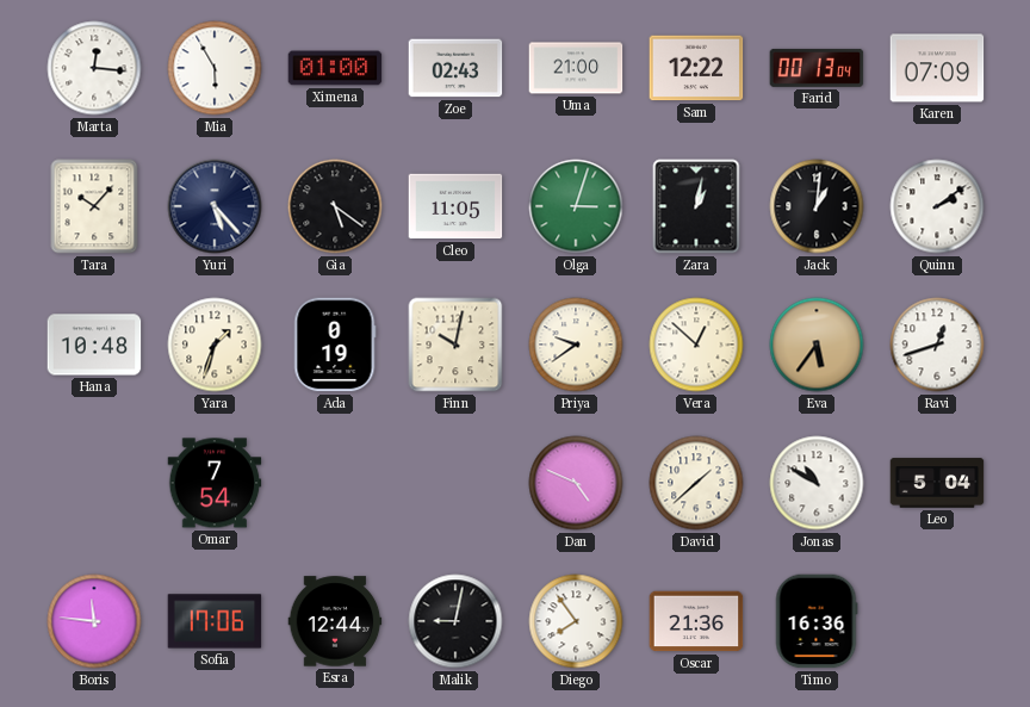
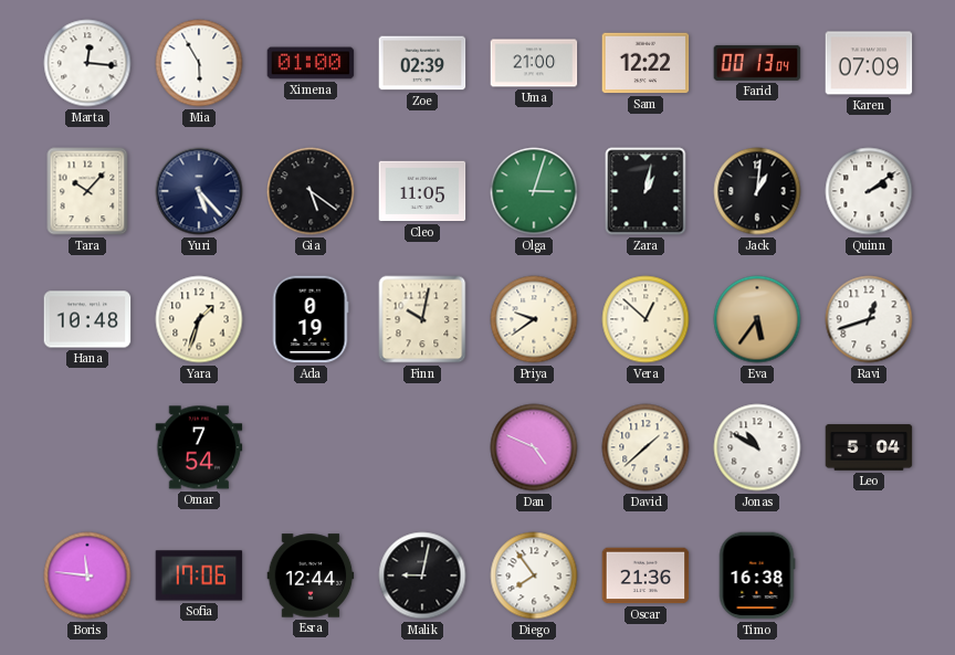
Zoe: 02:43 -> 02:39 (422, 63)
Timo: 16:36 -> 16:38 (757, 575)
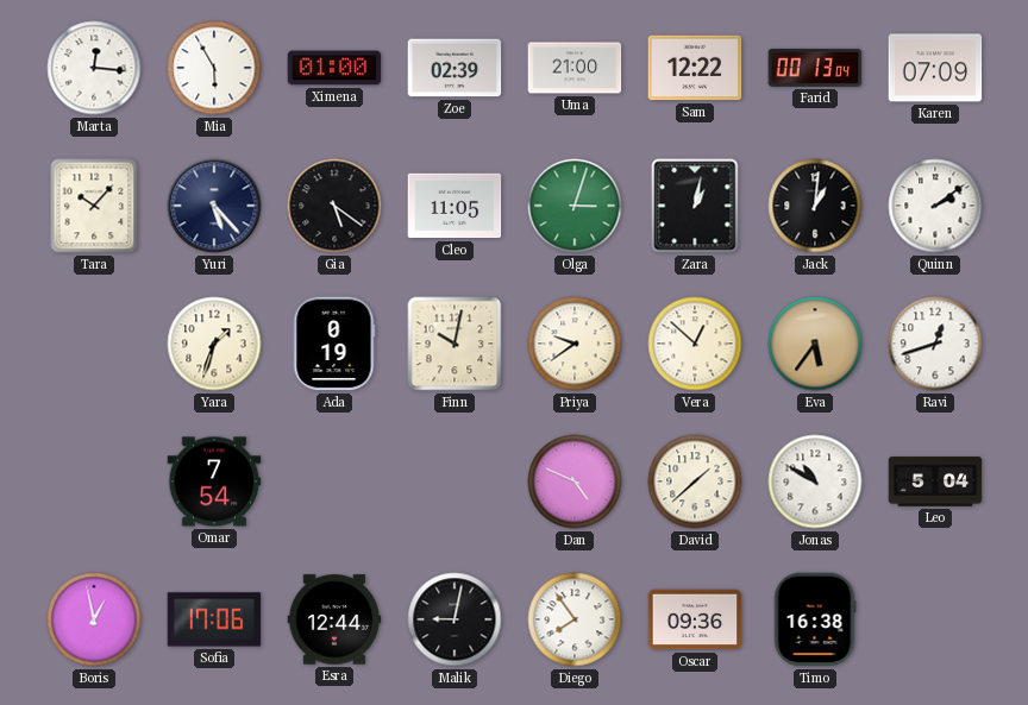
Hana: 10:48 -> none (87, 319)
Boris: 11:46 -> 12:58 (94, 619)
Oscar: 21:36 -> 09:36 (695, 619)
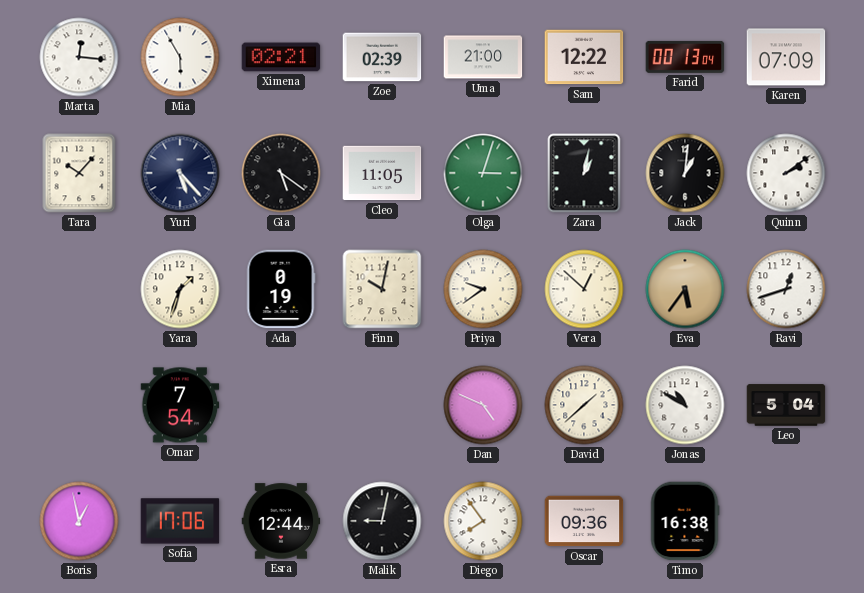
Ximena: 01:00 -> 02:21 (281, 57)
